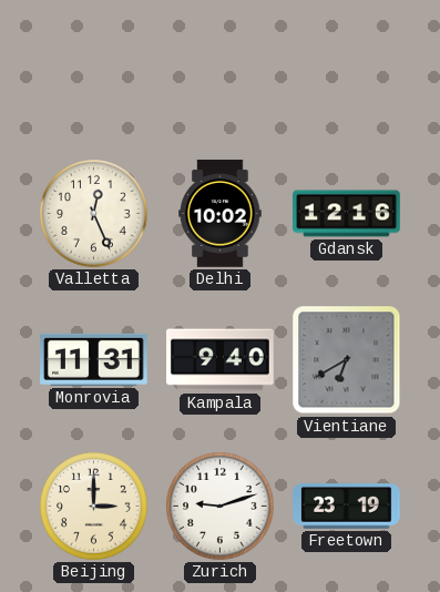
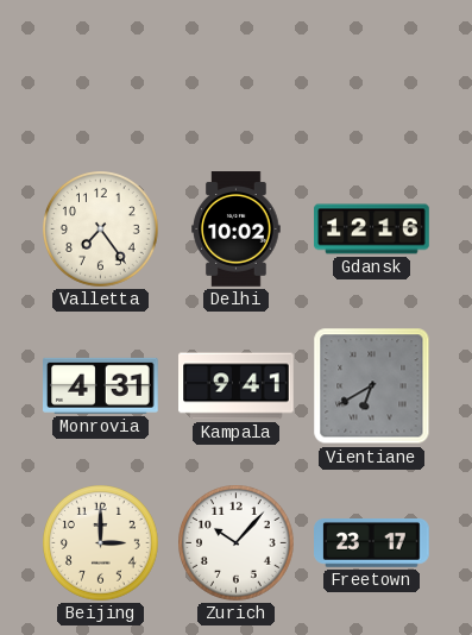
Valletta: 12:26 -> 7:24 (101, 230)
Monrovia: 11:31 -> 4:31 (101, 385)
Kampala: 9:40 -> 9:41 (237, 386)
Zurich: 9:12 -> 10:07 (237, 543)
Freetown: 23:19 -> 23:17 (372, 543)
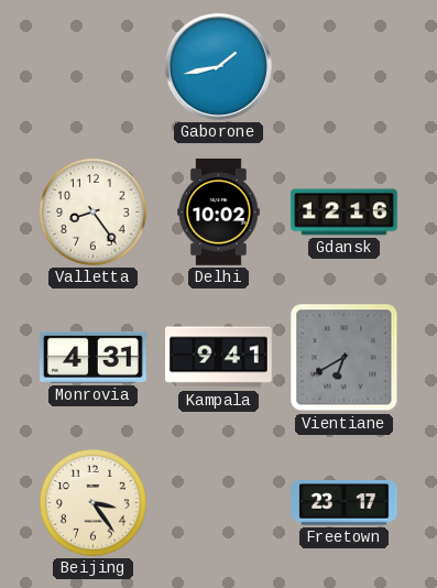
Gaborone: none -> 1:43 (218, 66)
Valletta: 7:24 -> 8:24 (94, 213)
Beijing: 3:00 -> 3:24 (94, 503)
Zurich: 10:07 -> none (237, 543)
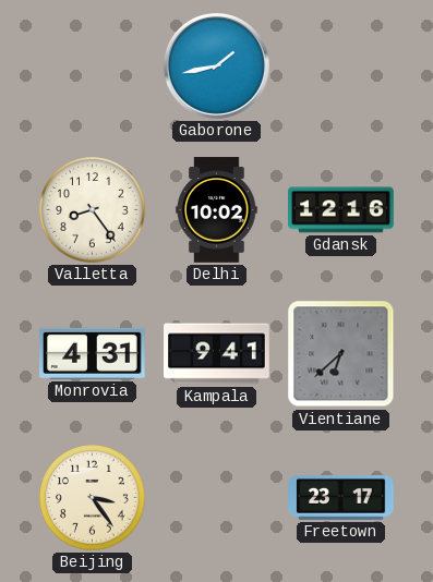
Vientiane: 6:40 -> 6:38 (341, 354)
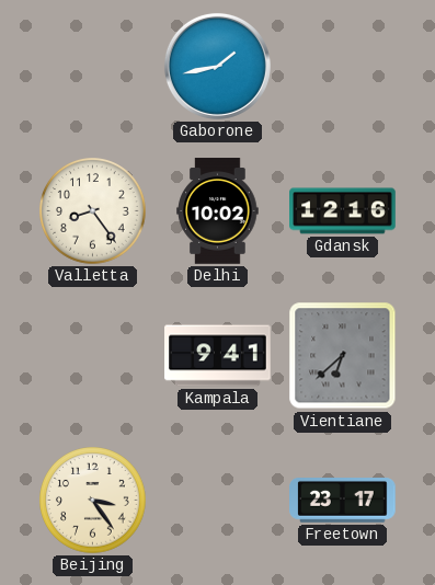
Monrovia: 4:31 -> none (93, 353)
